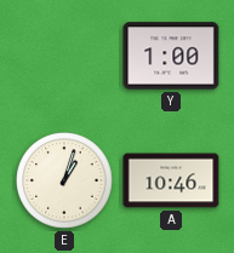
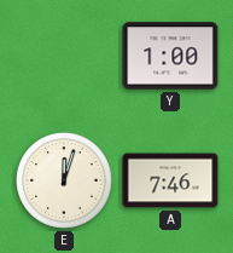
E: 1:03 -> 12:03 (64, 180)
A: 10:46 -> 7:46 (170, 180)
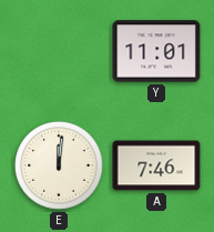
Y: 1:00 -> 11:01 (156, 51)
E: 12:03 -> 12:01 (59, 165)
